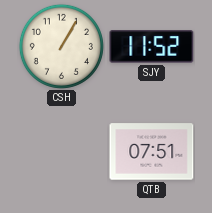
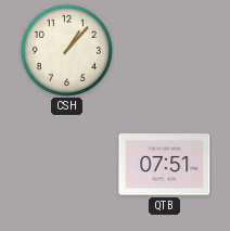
CSH: 1:05 -> 1:07 (66, 50)
SJY: 11:52 -> none (152, 47)
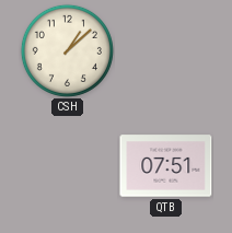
CSH: 1:07 -> 1:08 (67, 50)
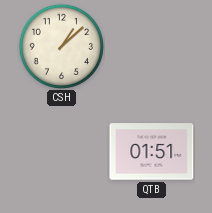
QTB: 07:51 -> 01:51 (152, 152)
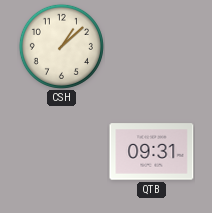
QTB: 01:51 -> 09:31 (152, 152)
